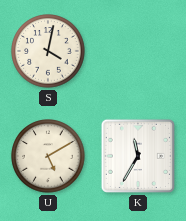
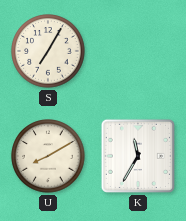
S: 4:02 -> 7:05 (48, 51)
U: 5:10 -> 8:10 (48, 156)
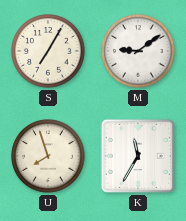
M: none -> 9:09 (138, 51)
U: 8:10 -> 7:57 (48, 156)
